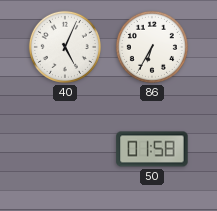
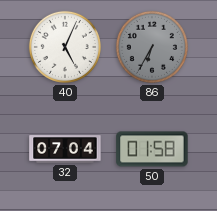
86 dial: white -> grey (152, 47)
32: none -> 07:04 (65, 149)
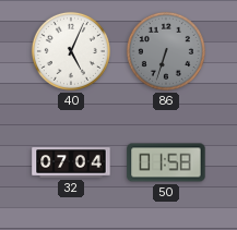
86: 6:35 -> 6:33 (166, 51)
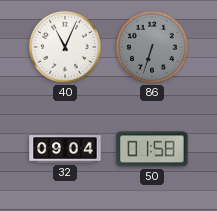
40: 5:04 -> 11:04 (65, 47)
32: 07:04 -> 09:04 (65, 149)
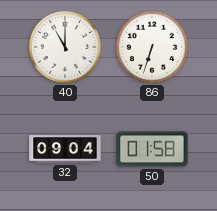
40: 11:04 -> 11:00 (65, 47)
86 dial: grey -> white (152, 47)
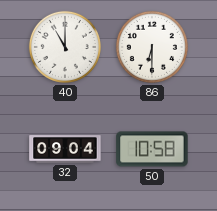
86: 6:33 -> 6:30 (152, 47)
50: 01:58 -> 10:58 (152, 149)
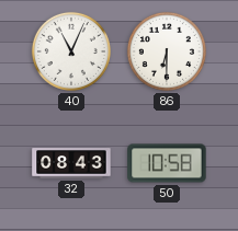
40: 11:00 -> 11:04 (71, 51)
32: 09:04 -> 08:43 (71, 163)
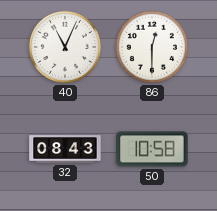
86: 6:30 -> 12:30 (152, 47)
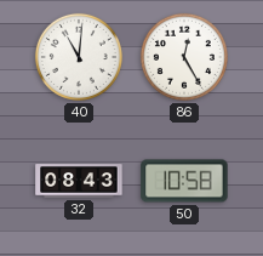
40: 11:04 -> 11:01 (79, 57)
86: 12:30 -> 12:25 (184, 57)
